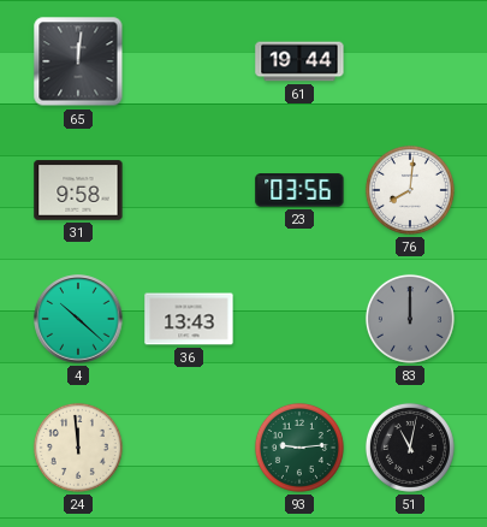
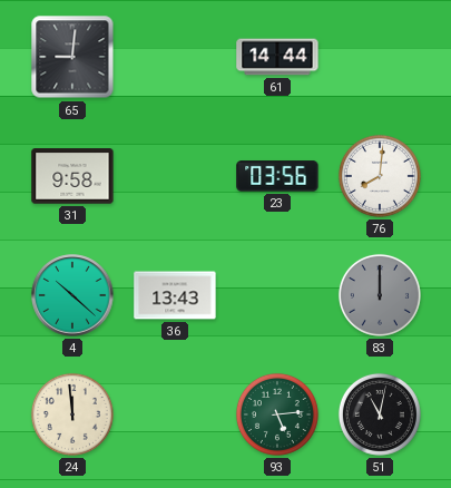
65: 12:01 -> 9:01 (72, 57)
61: 19:44 -> 14:44 (277, 57)
93: 9:14 -> 5:14 (277, 414)
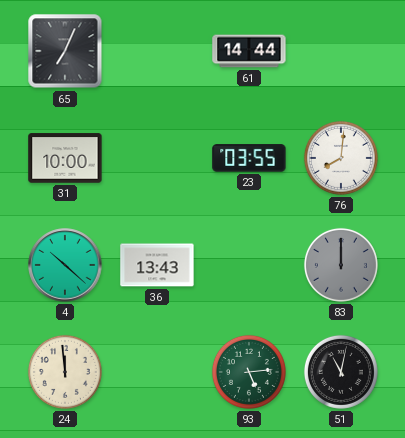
65: 9:01 -> 7:04 (65, 51)
31: 9:58 -> 10:00 (65, 158)
23: 03:56 -> 03:55 (249, 158)
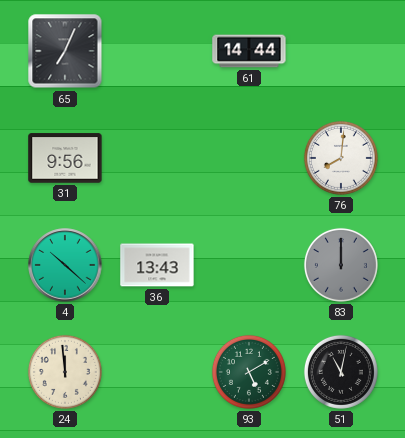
31: 10:00 -> 9:56 (65, 158)
23: 03:55 -> none (249, 158)
93: 5:14 -> 5:10 (249, 372)
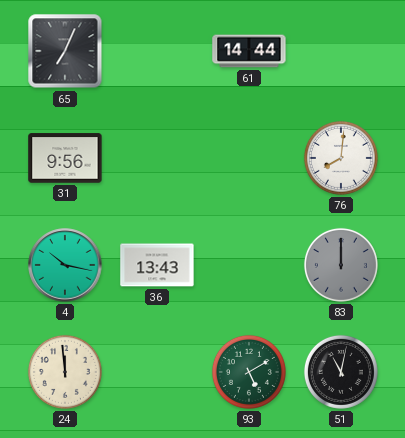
4: 10:22 -> 10:17 (65, 265)
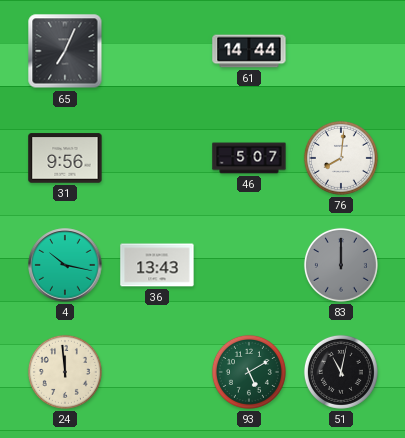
46: none -> 5:07 (249, 158)
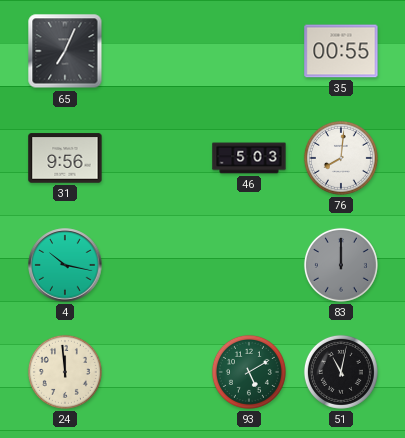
61: 14:44 -> none (249, 51)
35: none -> 00:55 (341, 51)
46: 5:07 -> 5:03 (249, 158)
36: 13:43 -> none (157, 265)
